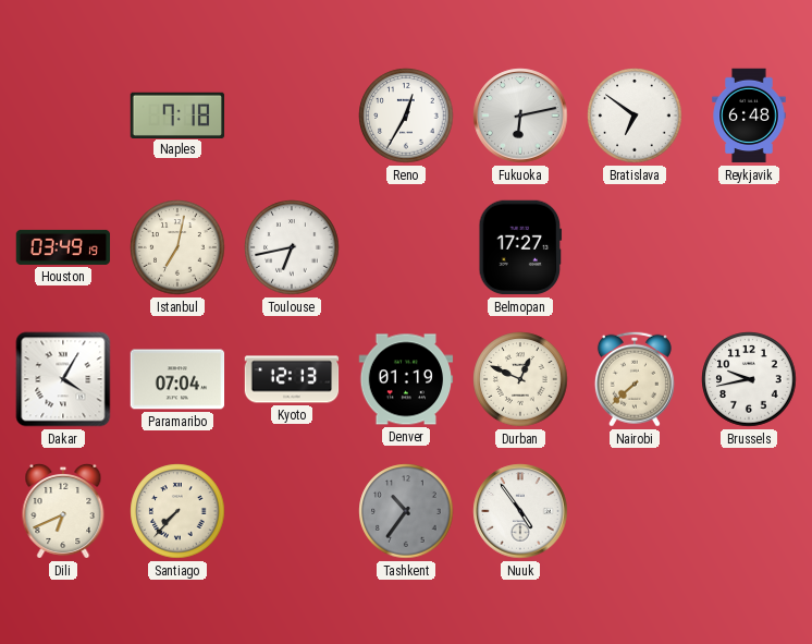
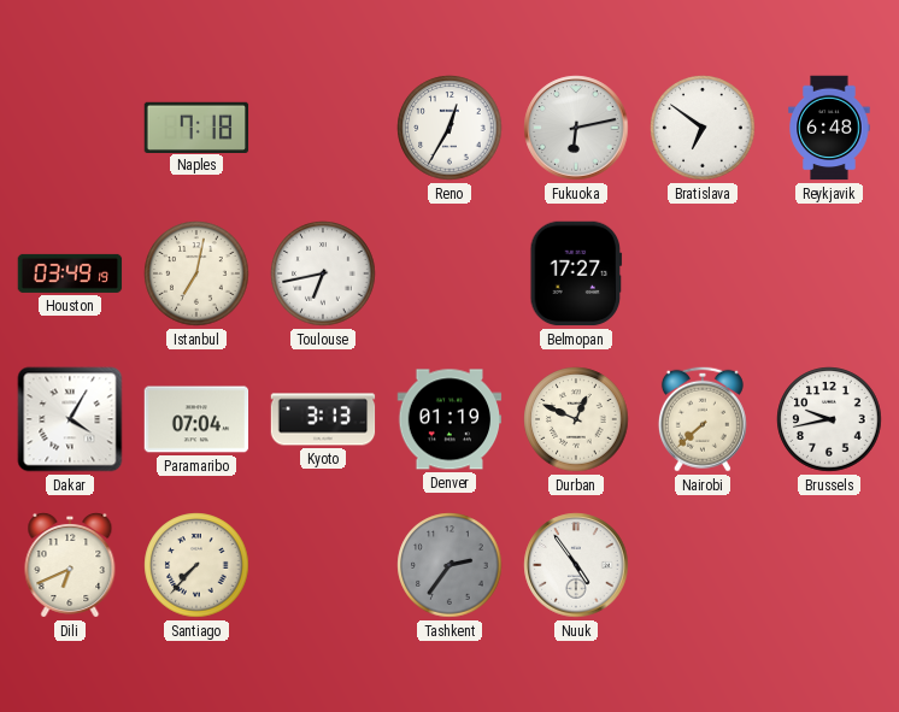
Kyoto: 12:13 -> 3:13 (323, 419)
Tashkent: 10:36 -> 2:36 (449, 565)
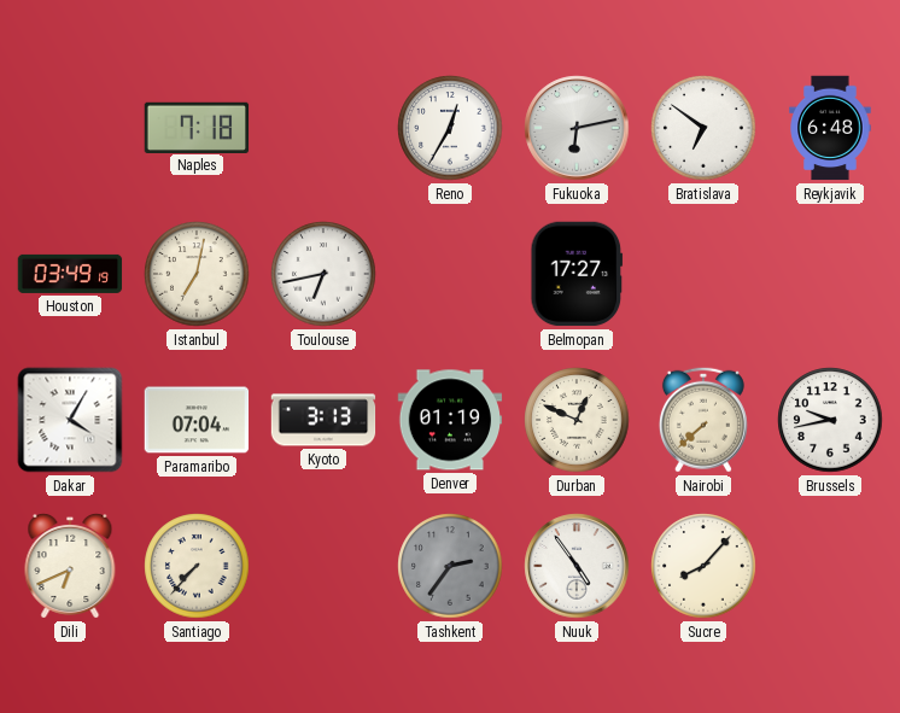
Sucre: none -> 8:07 (703, 566)
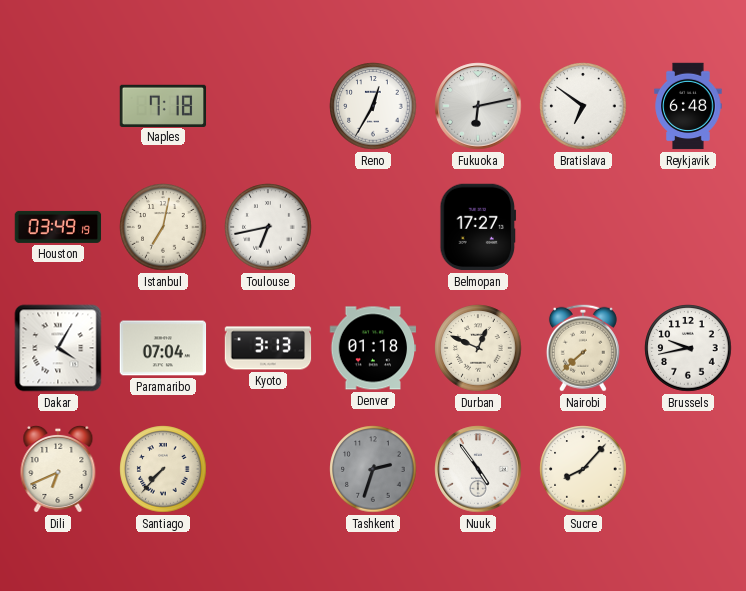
Denver: 01:19 -> 01:18 (373, 348)
Tashkent: 2:36 -> 2:33 (373, 469)
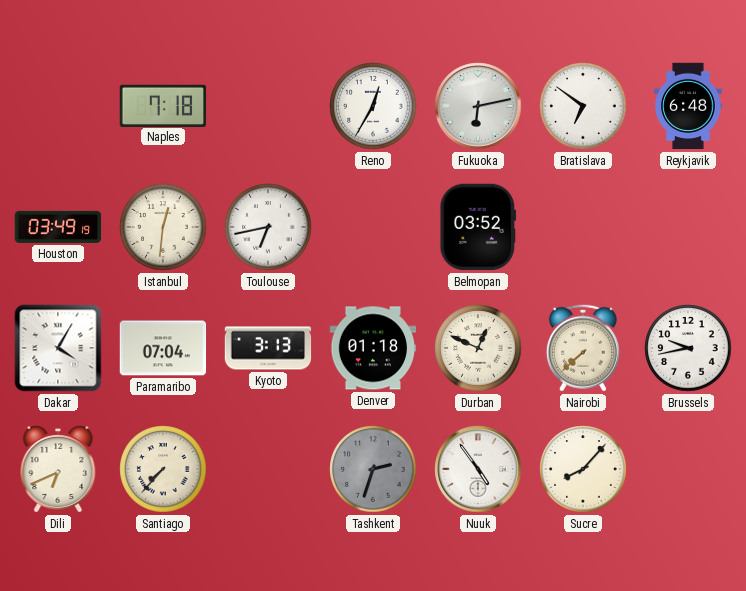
Istanbul: 7:02 -> 12:31 (163, 227)
Belmopan: 17:27 -> 03:52 (478, 227)
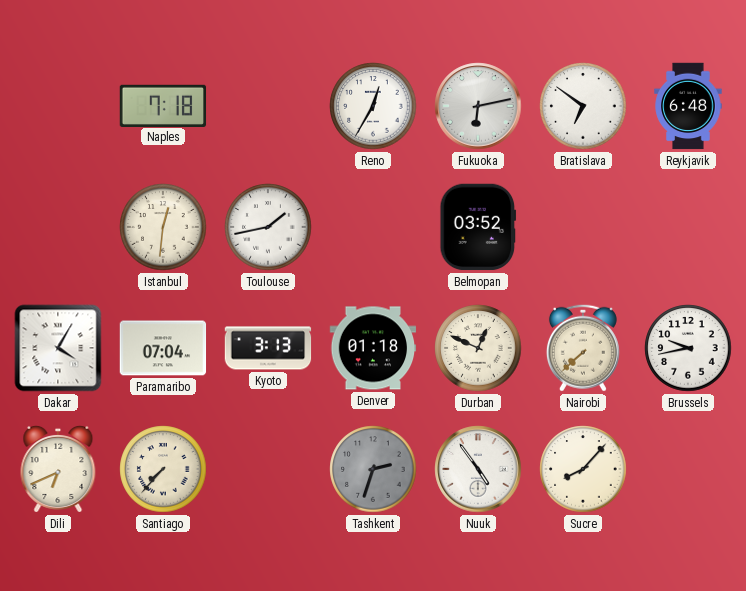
Houston: 03:49 -> none (58, 227)
Toulouse: 6:43 -> 1:43 (268, 227)
